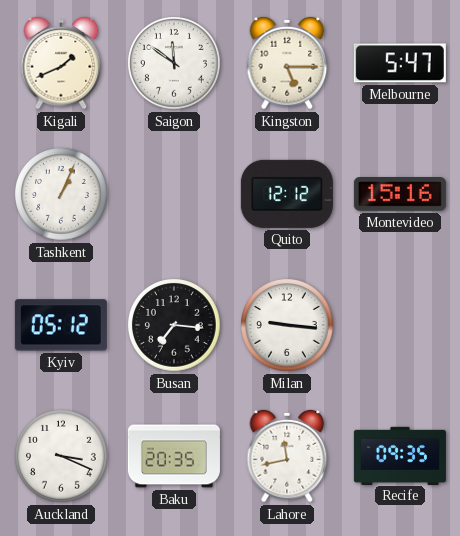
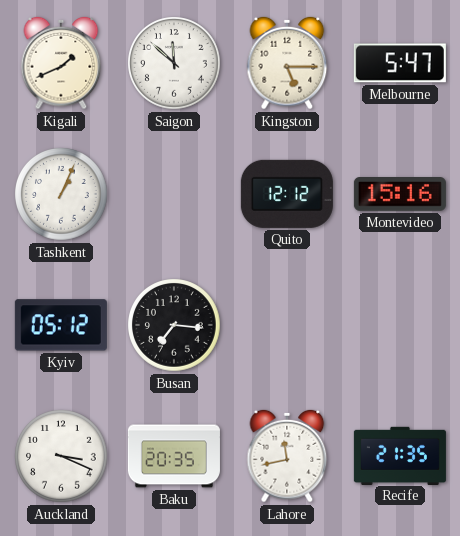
Saigon: 11:51 -> 11:52 (174, 63)
Milan: 9:16 -> none (287, 325)
Recife: 09:35 -> 21:35 (400, 455)
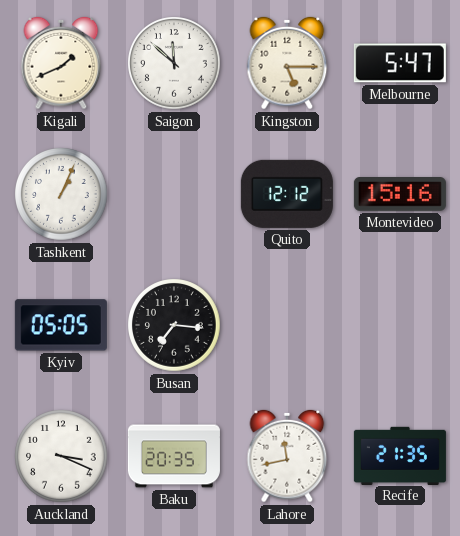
Kyiv: 05:12 -> 05:05 (61, 325)
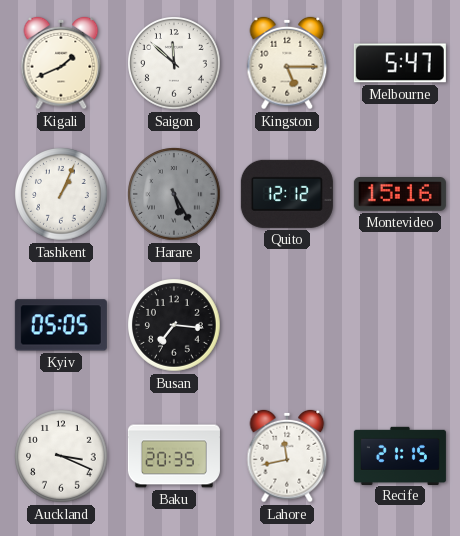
Harare: none -> 5:25 (174, 194)
Recife: 21:35 -> 21:15 (400, 455)
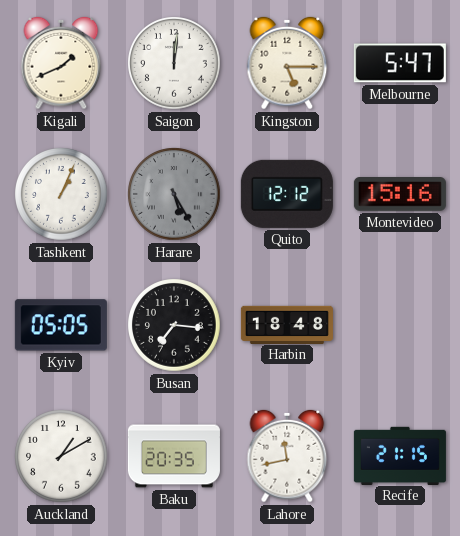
Saigon: 11:52 -> 12:01 (174, 63)
Harbin: none -> 18:48 (287, 324)
Auckland: 3:19 -> 1:10 (61, 456)
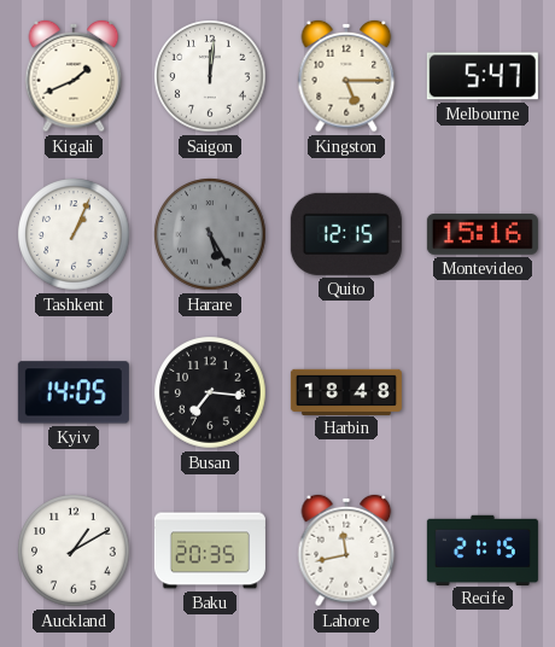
Quito: 12:12 -> 12:15 (346, 234)
Kyiv: 05:05 -> 14:05 (74, 392)
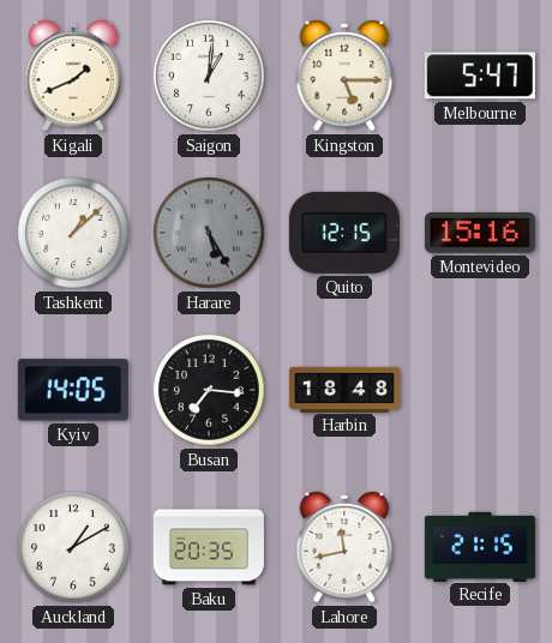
Saigon: 12:01 -> 1:01 (209, 76)
Tashkent: 1:04 -> 1:08 (73, 233)
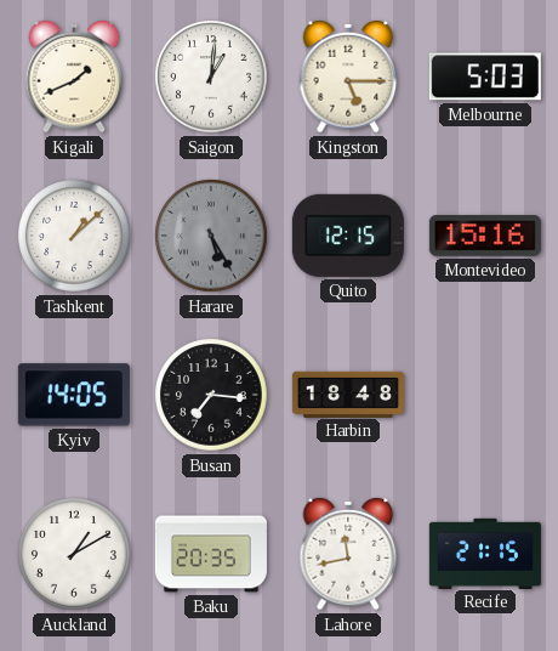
Melbourne: 5:47 -> 5:03 (485, 77)
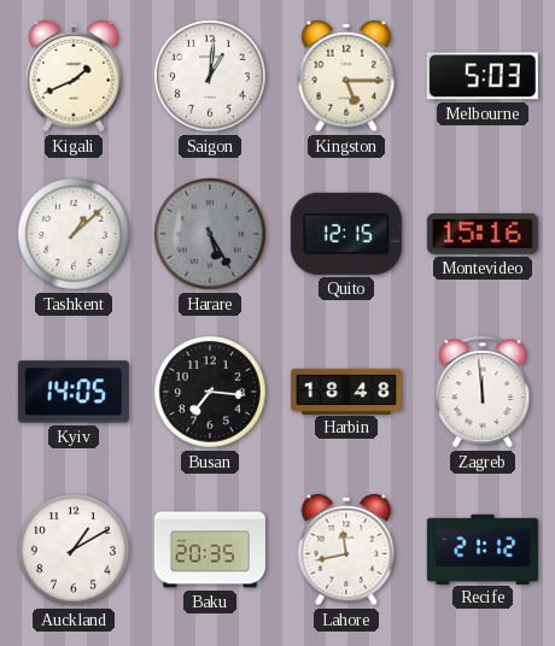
Zagreb: none -> 11:59 (483, 392)
Recife: 21:15 -> 21:12 (483, 548)
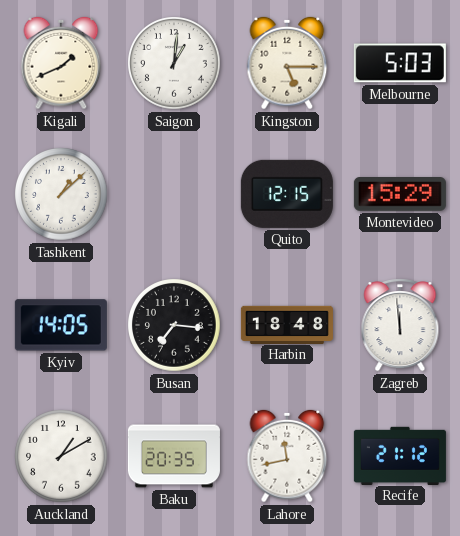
Harare: 5:25 -> none (210, 234)
Montevideo: 15:16 -> 15:29 (400, 195)
